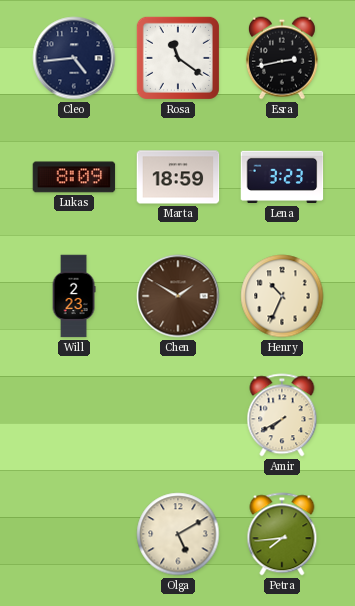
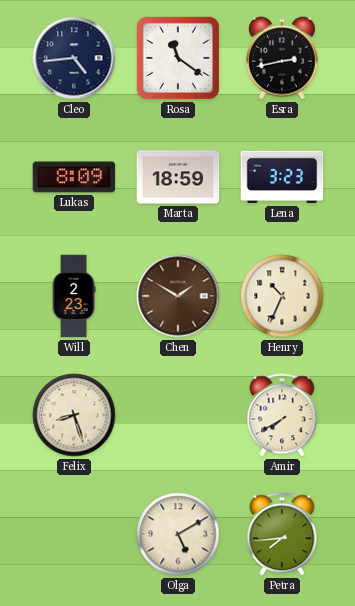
Felix: none -> 8:27 (74, 415)
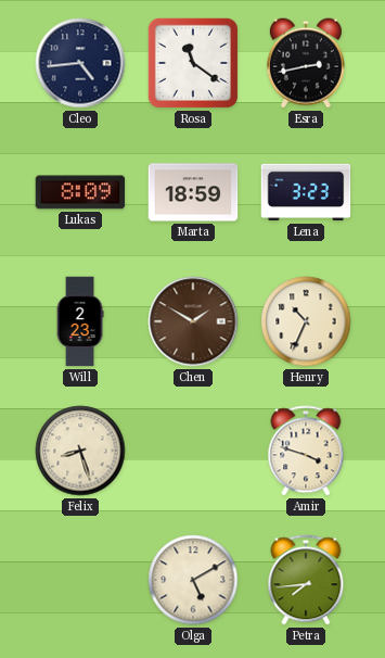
Amir: 7:40 -> 3:48 (306, 451)
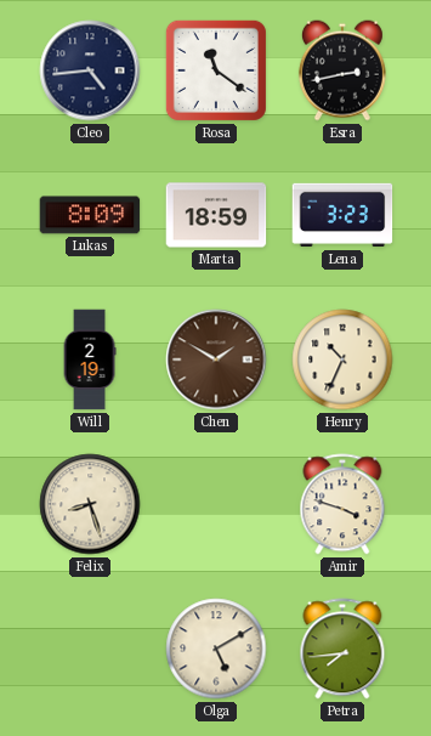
Will: 2:23 -> 2:19 (90, 359)
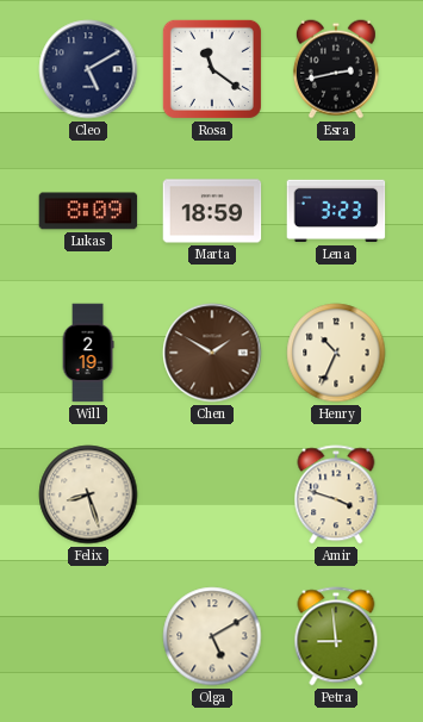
Cleo: 4:44 -> 5:10 (88, 69)
Petra: 7:44 -> 8:59 (336, 636)
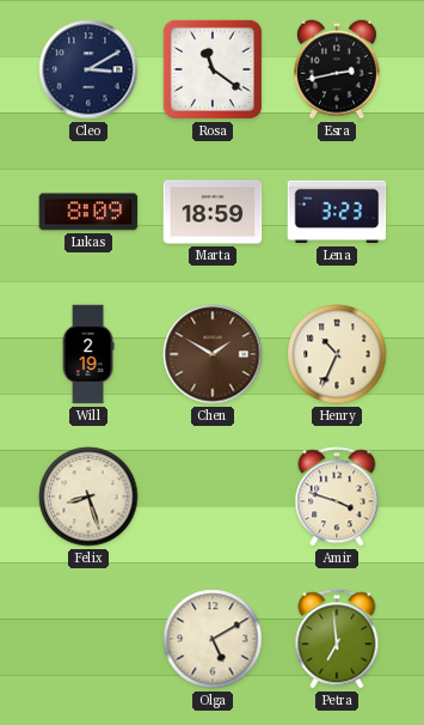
Cleo: 5:10 -> 3:10 (88, 69)
Petra: 8:59 -> 6:59 (337, 639)
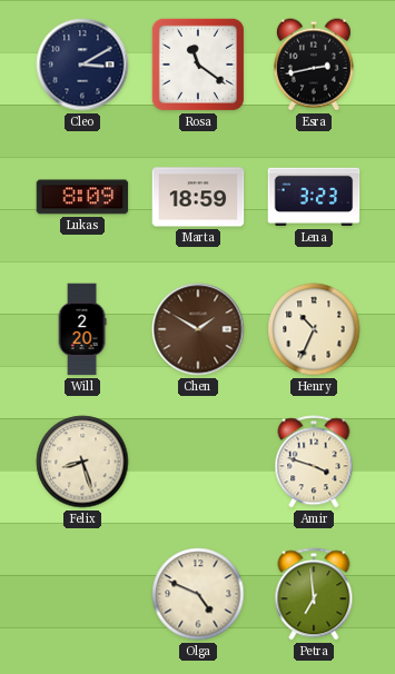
Will: 2:19 -> 2:20 (82, 329)
Olga: 5:10 -> 4:49 (198, 594)
